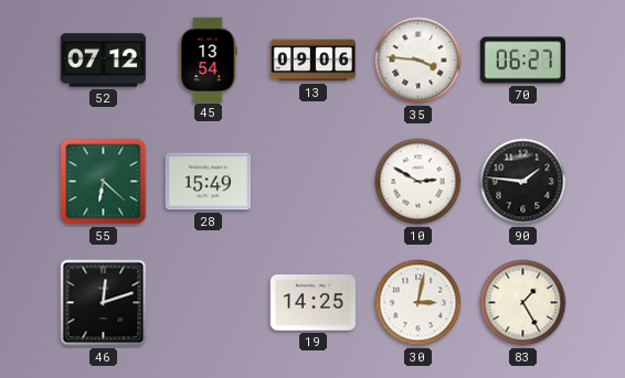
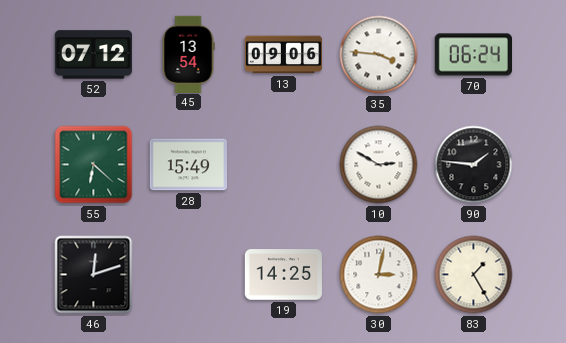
70: 06:27 -> 06:24 (473, 55)
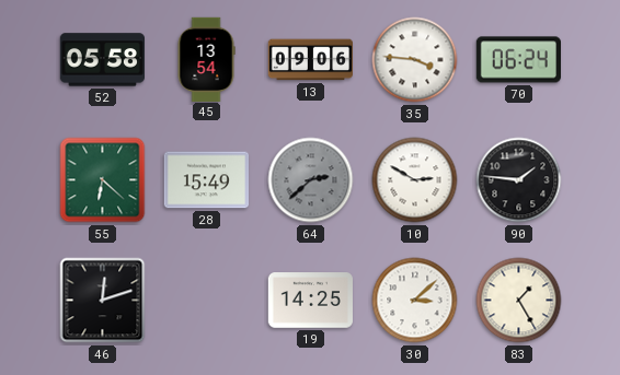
52: 07:12 -> 05:58 (102, 60)
64: none -> 2:38 (311, 180)
30: 3:02 -> 3:08 (415, 301)
